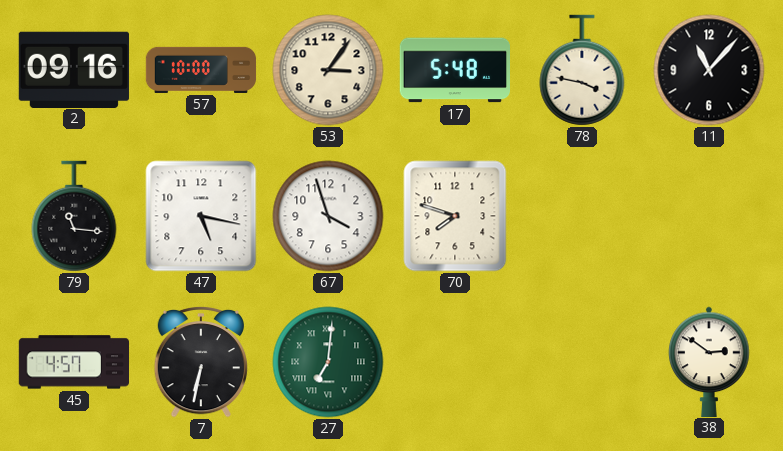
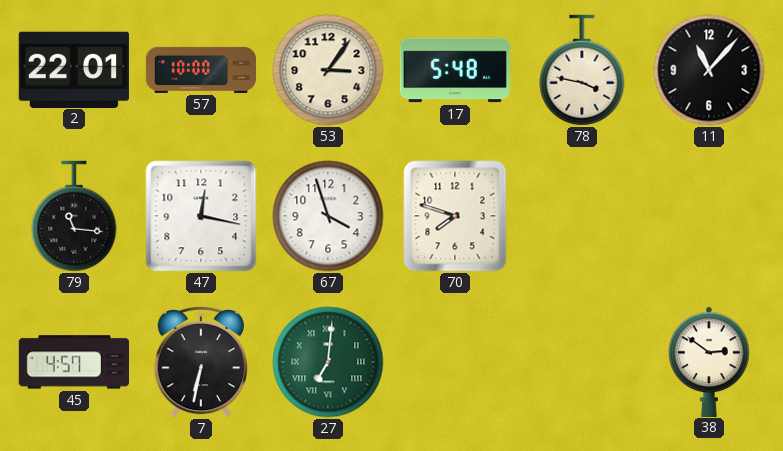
2: 09:16 -> 22:01 (74, 69)
47: 5:17 -> 12:17 (201, 216)
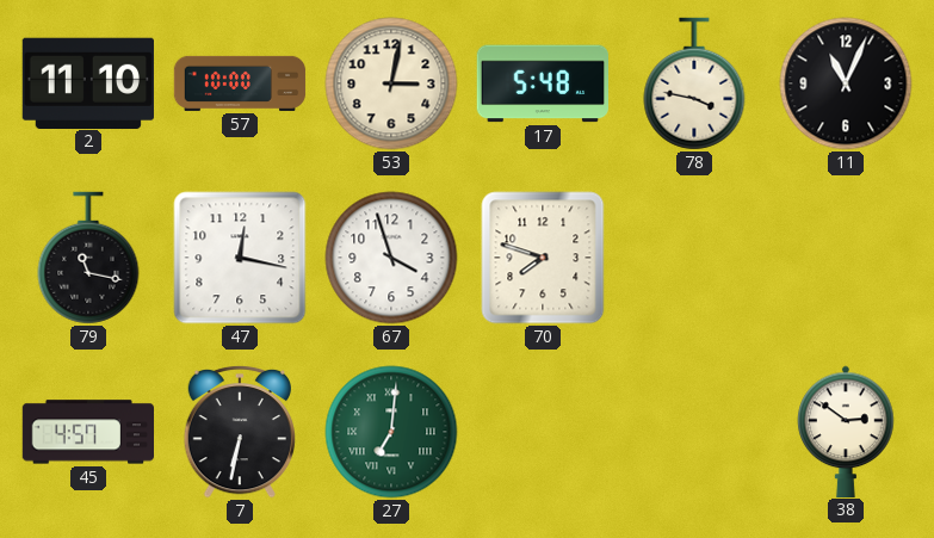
2: 22:01 -> 11:10 (88, 82)
53: 3:06 -> 3:02 (391, 84)
11: 11:07 -> 11:04 (846, 84)
79: 11:16 -> 11:17 (88, 258)
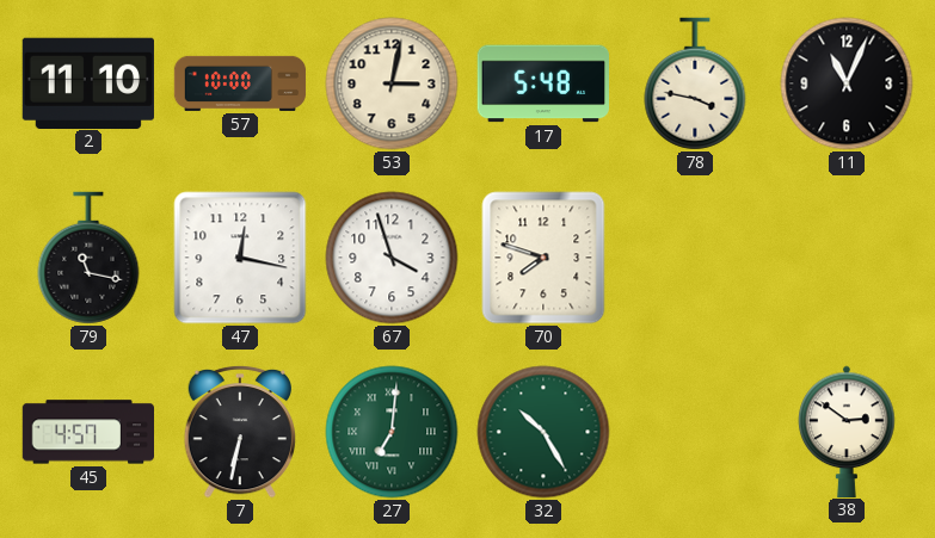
32: none -> 10:25 (543, 432)
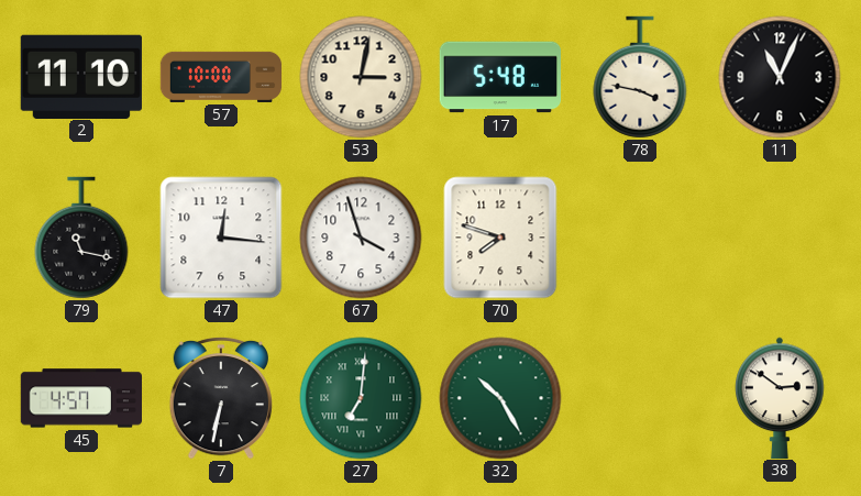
47: 12:17 -> 12:16 (221, 238)
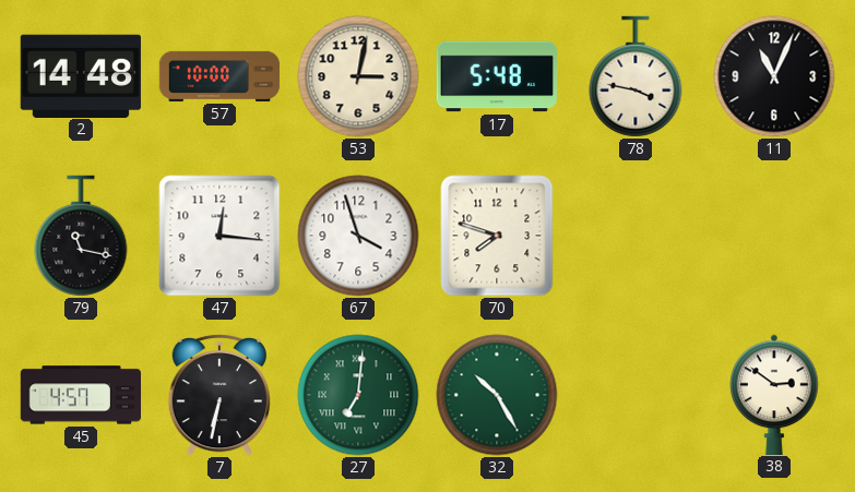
2: 11:10 -> 14:48 (81, 75)
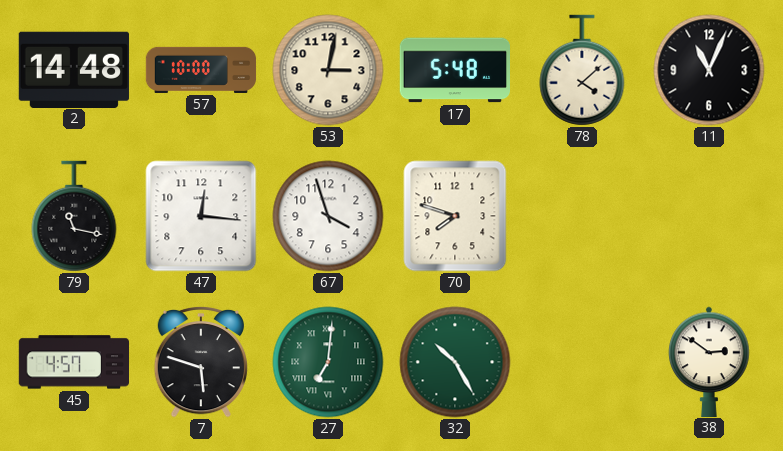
78: 3:47 -> 4:08 (582, 70)
7: 6:32 -> 5:48 (200, 362)
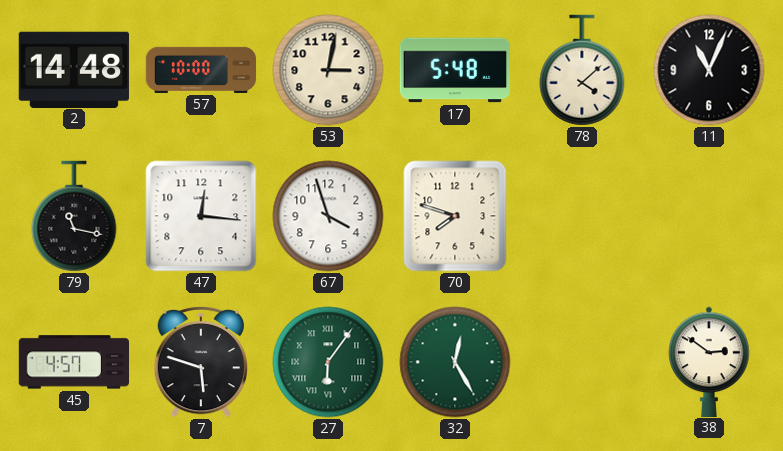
27: 7:01 -> 6:06 (328, 362)
32: 10:25 -> 12:25 (455, 362)
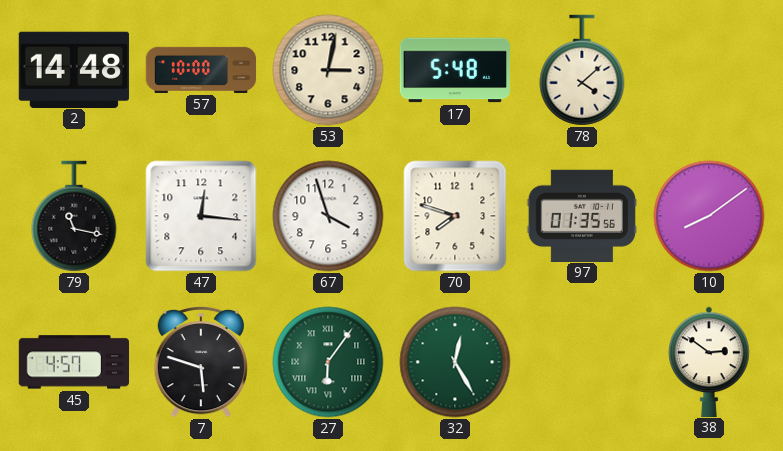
11: 11:04 -> none (709, 70)
97: none -> 01:35 (581, 215)
10: none -> 8:09 (709, 216)
